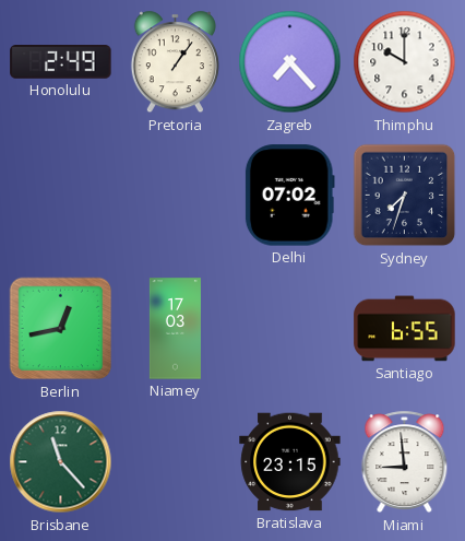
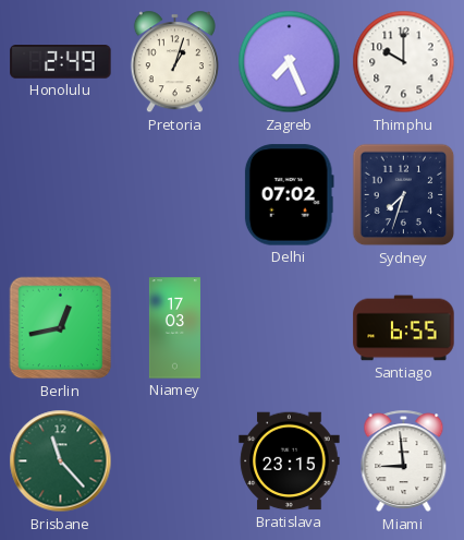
Pretoria: 1:06 -> 1:03 (174, 62)
Zagreb: 7:23 -> 7:26 (290, 62)
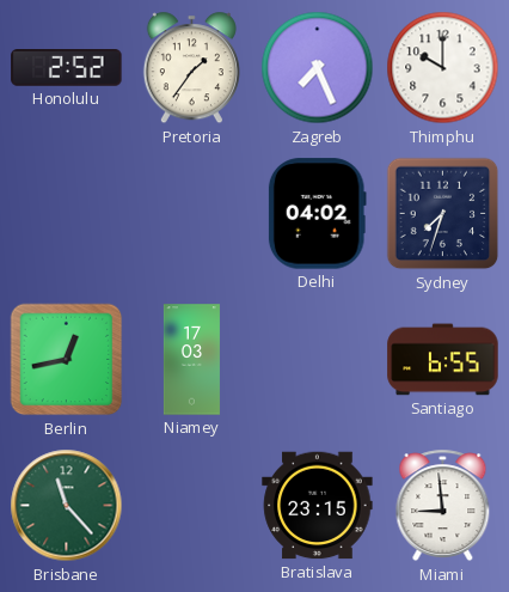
Honolulu: 2:49 -> 2:52 (67, 68)
Pretoria: 1:03 -> 1:36 (191, 68)
Delhi: 07:02 -> 04:02 (317, 214)
